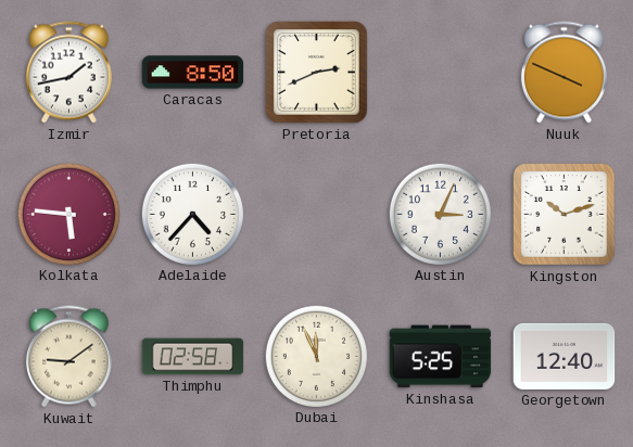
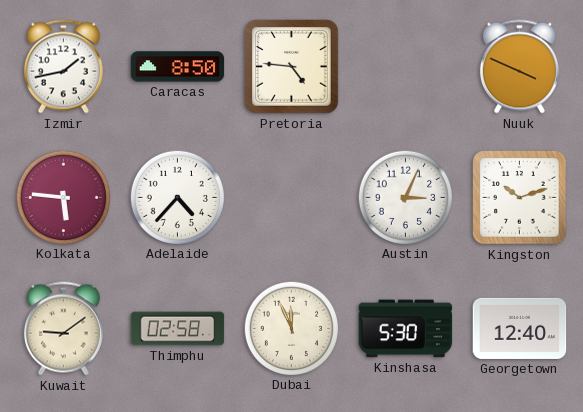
Pretoria: 2:41 -> 4:46 (292, 67)
Kinshasa: 5:25 -> 5:30 (406, 329)
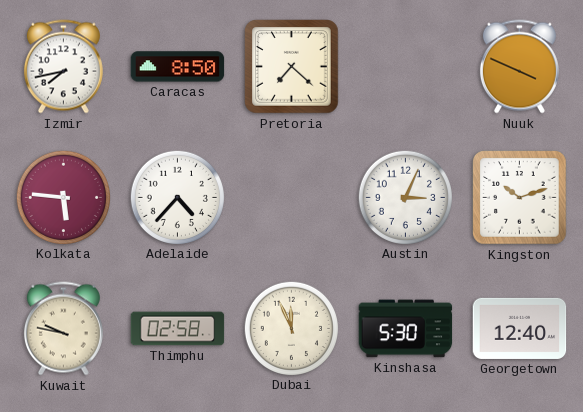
Izmir: 1:43 -> 7:43 (63, 67)
Pretoria: 4:46 -> 7:22 (292, 67)
Kuwait: 9:09 -> 9:47 (63, 329)
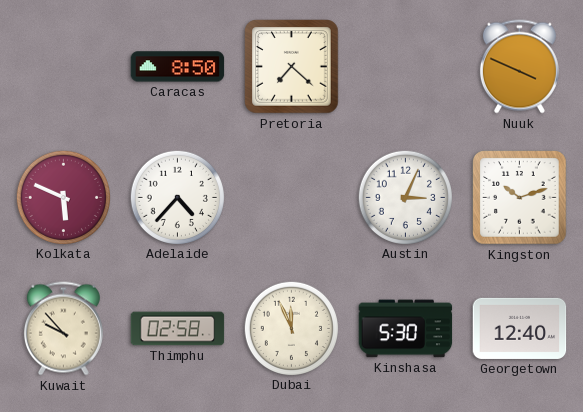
Izmir: 7:43 -> none (63, 67)
Kolkata: 5:46 -> 5:49 (63, 197)
Kuwait: 9:47 -> 9:53 (63, 329)
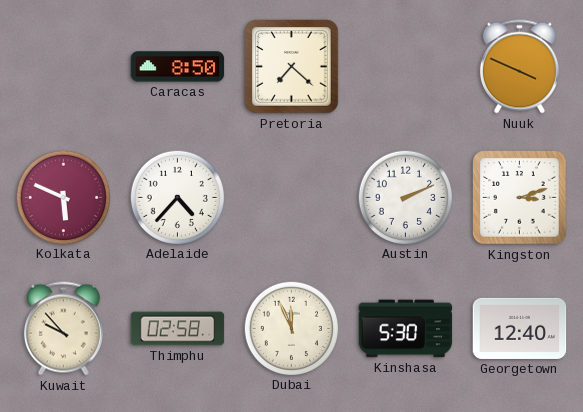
Austin: 3:04 -> 2:11 (405, 197)
Kingston: 10:12 -> 3:12 (520, 198)
